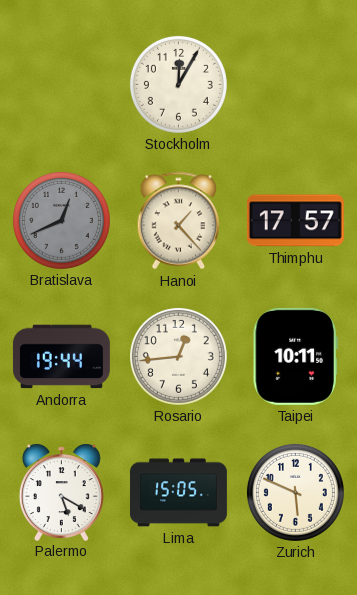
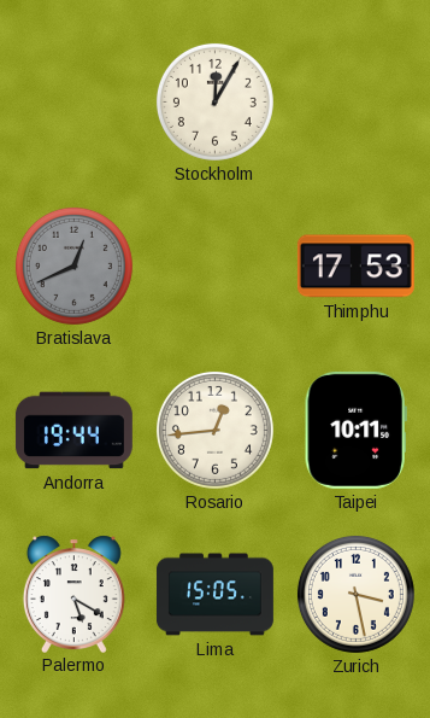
Hanoi: 1:23 -> none (179, 221)
Thimphu: 17:57 -> 17:53 (355, 267)
Zurich: 5:49 -> 3:28 (355, 594)
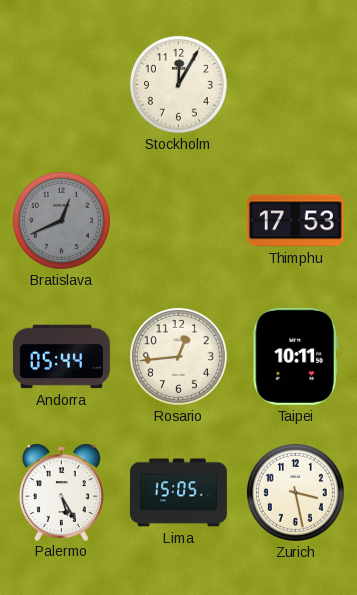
Andorra: 19:44 -> 05:44 (61, 357)
Palermo: 5:20 -> 5:25 (61, 492)
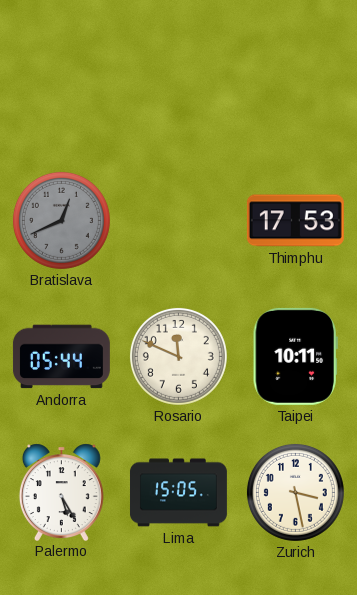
Stockholm: 12:05 -> none (178, 84)
Rosario: 12:44 -> 11:49 (178, 356)
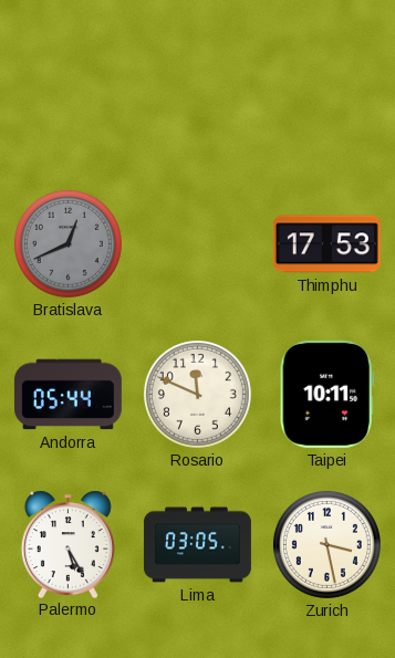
Lima: 15:05 -> 03:05 (197, 545)
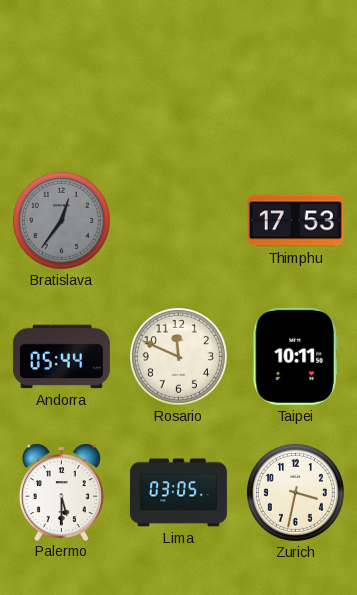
Bratislava: 12:41 -> 12:36 (61, 220)
Palermo: 5:25 -> 5:30 (61, 492)
Zurich: 3:28 -> 3:32 (295, 492)
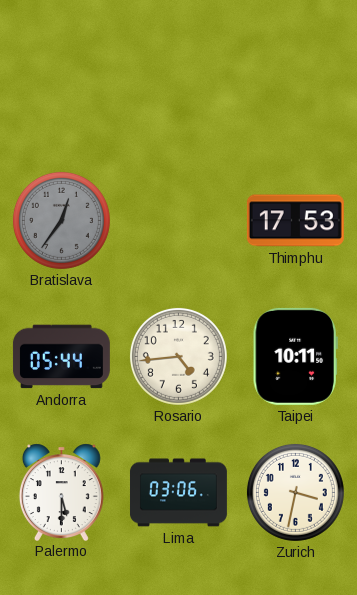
Rosario: 11:49 -> 4:44 (178, 356)
Lima: 03:05 -> 03:06 (178, 493)
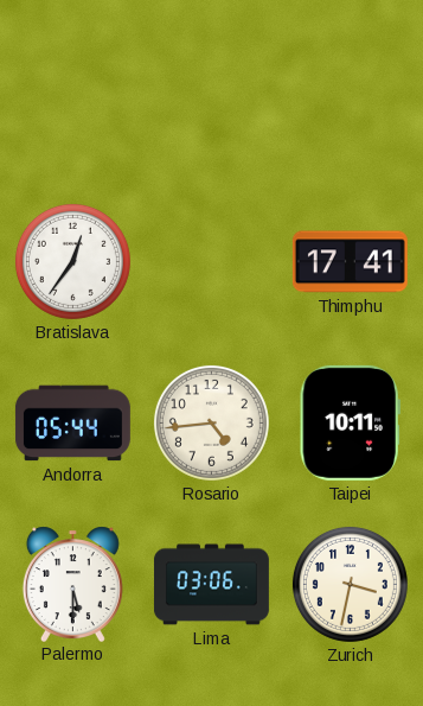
Bratislava dial: grey -> white (72, 261)
Thimphu: 17:53 -> 17:41 (350, 262)
